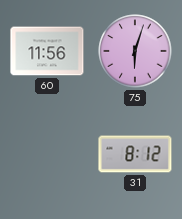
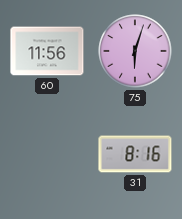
31: 8:12 -> 8:16 (135, 154)
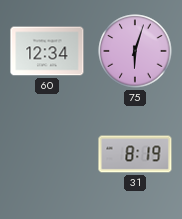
60: 11:56 -> 12:34 (47, 51)
31: 8:16 -> 8:19 (135, 154)
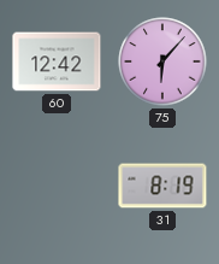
60: 12:34 -> 12:42 (57, 61)
75: 6:03 -> 6:07 (162, 61)
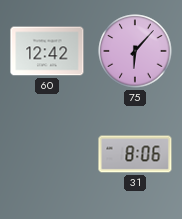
31: 8:19 -> 8:06 (135, 154)
